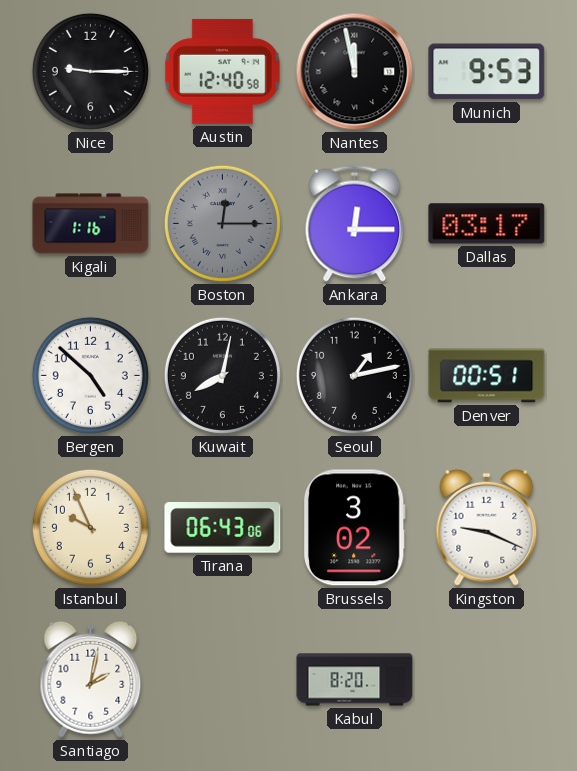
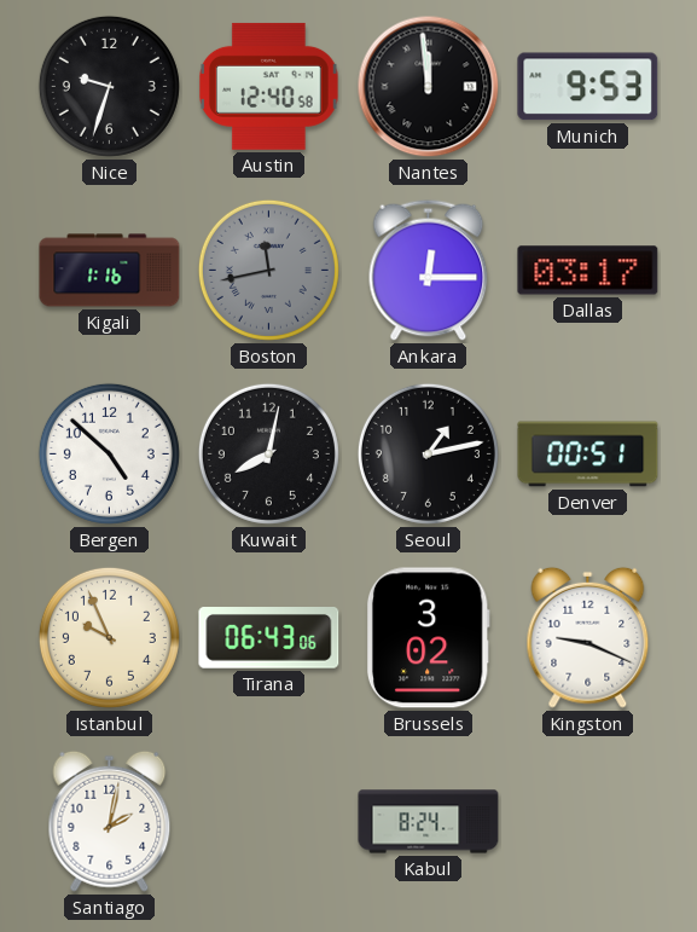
Nice: 9:15 -> 9:33 (109, 86)
Nantes: 11:58 -> 11:59 (429, 87)
Boston: 12:15 -> 11:43 (268, 270)
Kabul: 8:20 -> 8:24 (429, 822)
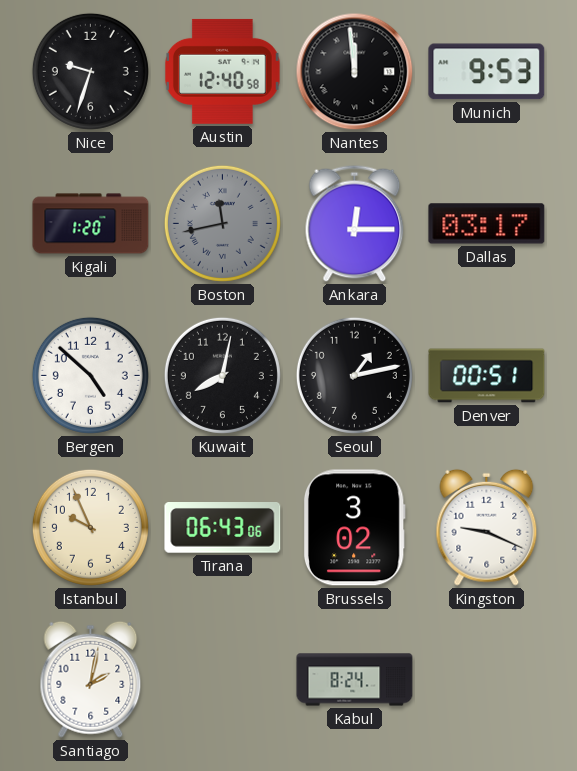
Kigali: 1:16 -> 1:20 (91, 224)
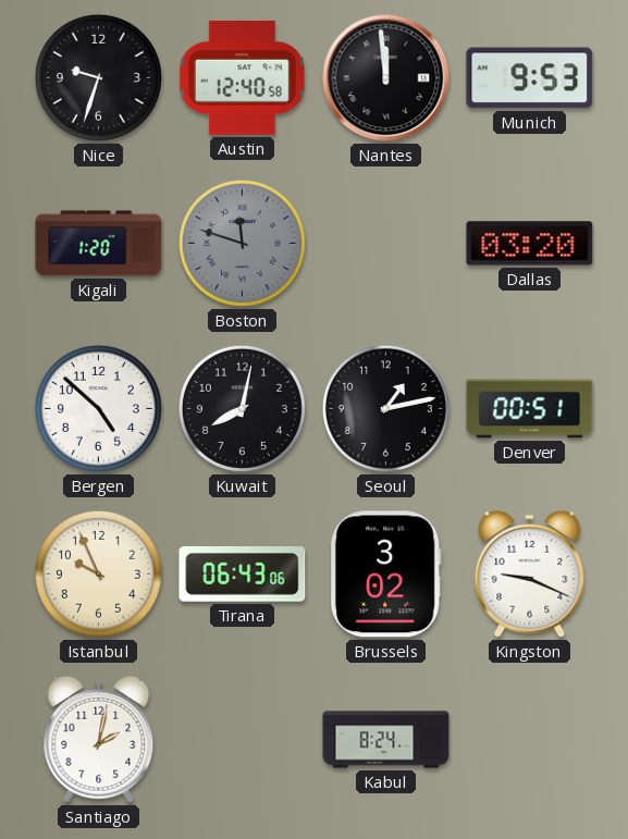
Boston: 11:43 -> 11:48 (242, 243)
Ankara: 12:15 -> none (355, 223)
Dallas: 03:17 -> 03:20 (530, 244)
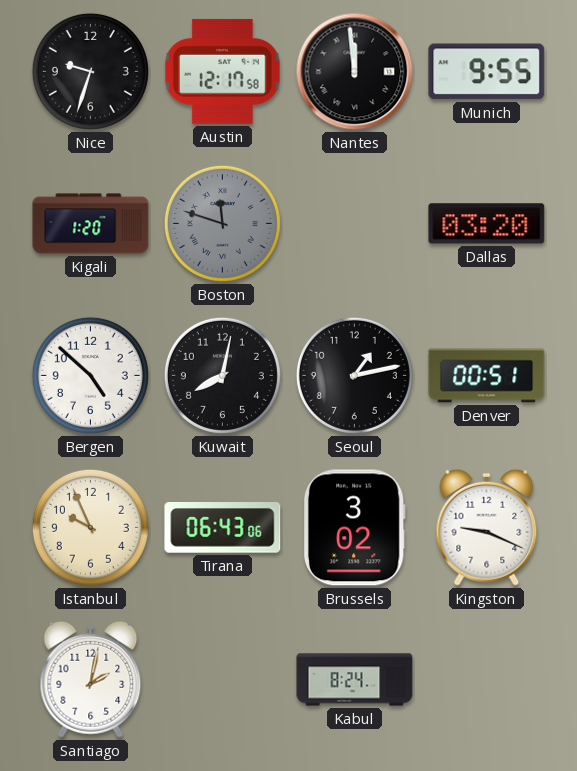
Austin: 12:40 -> 12:17 (223, 71)
Munich: 9:53 -> 9:55 (487, 72)
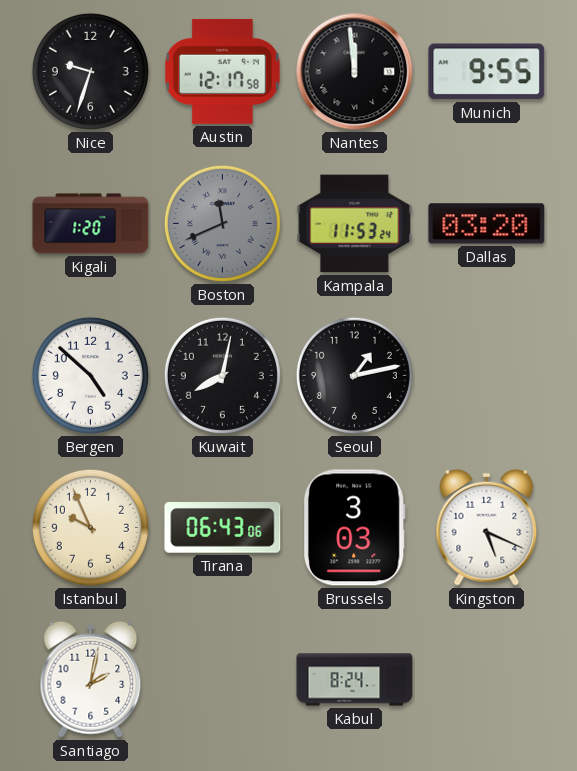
Boston: 11:48 -> 11:41 (222, 223)
Kampala: none -> 11:53 (355, 224)
Denver: 00:51 -> none (487, 376)
Brussels: 3:02 -> 3:03 (354, 528)
Kingston: 9:19 -> 5:19 (487, 527)
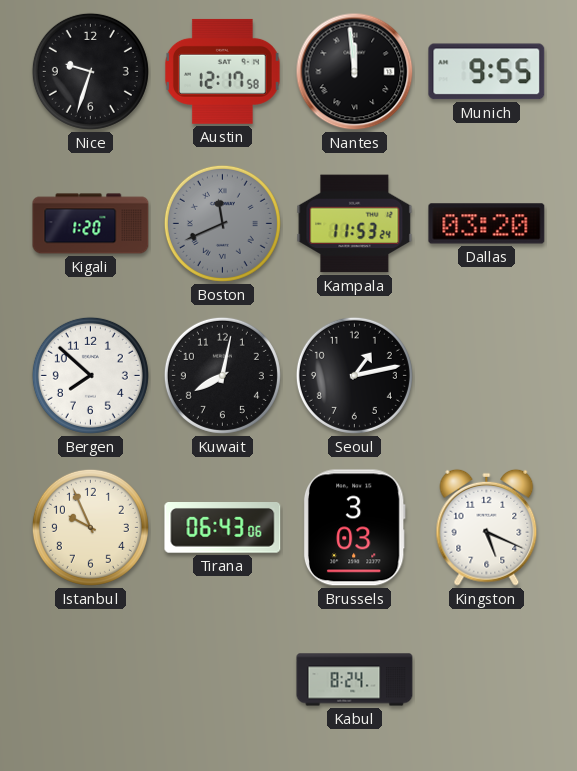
Bergen: 4:52 -> 7:52 (90, 375)
Santiago: 2:02 -> none (91, 679)
